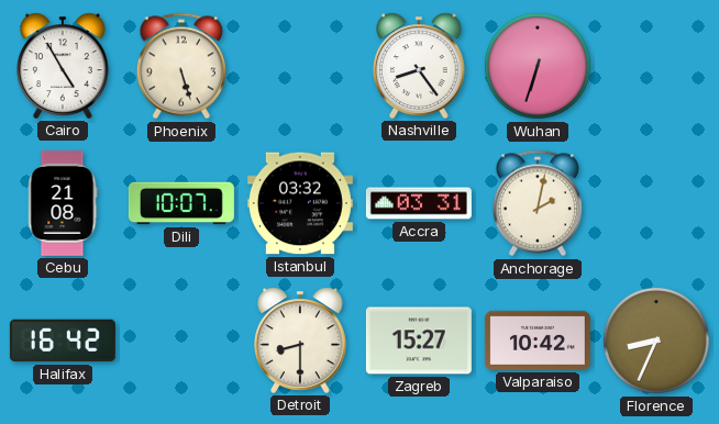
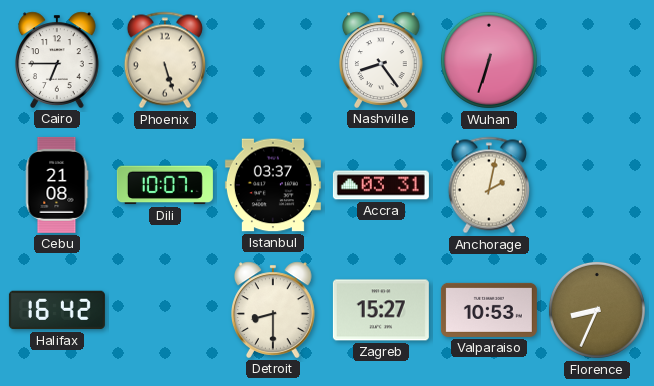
Cairo: 4:55 -> 6:45 (58, 60)
Istanbul: 03:32 -> 03:37 (273, 185)
Valparaiso: 10:42 -> 10:53 (489, 310)
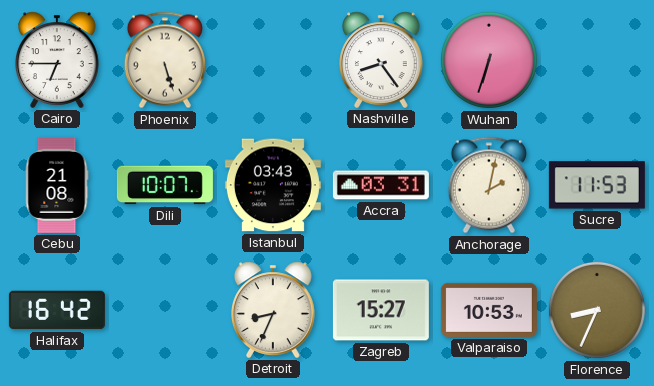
Istanbul: 03:37 -> 03:43 (273, 185)
Sucre: none -> 11:53 (597, 185)
Detroit: 8:30 -> 8:34 (274, 310)
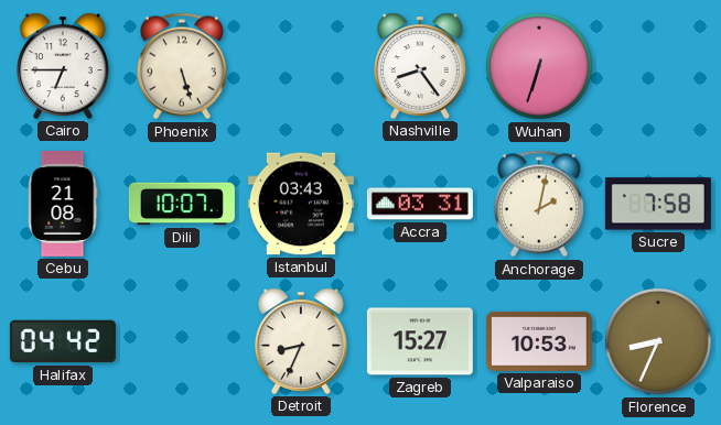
Sucre: 11:53 -> 7:58 (658, 204)
Halifax: 16:42 -> 04:42 (63, 341)
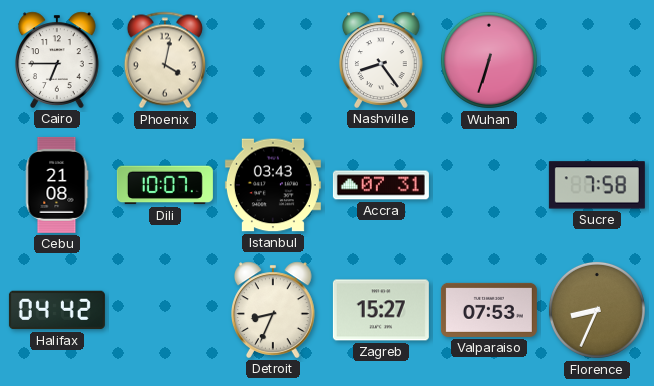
Phoenix: 5:27 -> 4:02 (165, 60)
Accra: 03:31 -> 07:31 (381, 185)
Anchorage: 2:02 -> none (539, 204)
Valparaiso: 10:53 -> 07:53 (489, 310)
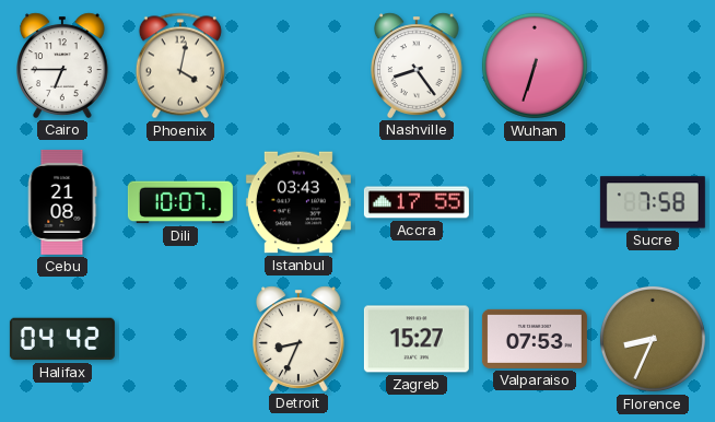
Accra: 07:31 -> 17:55 (417, 202)
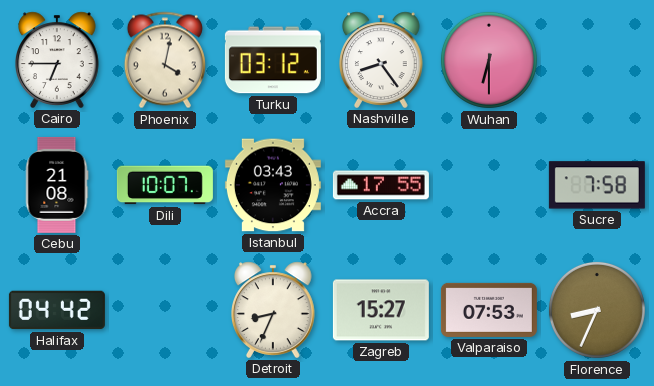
Turku: none -> 03:12 (273, 60)
Wuhan: 6:33 -> 6:30 (489, 60)
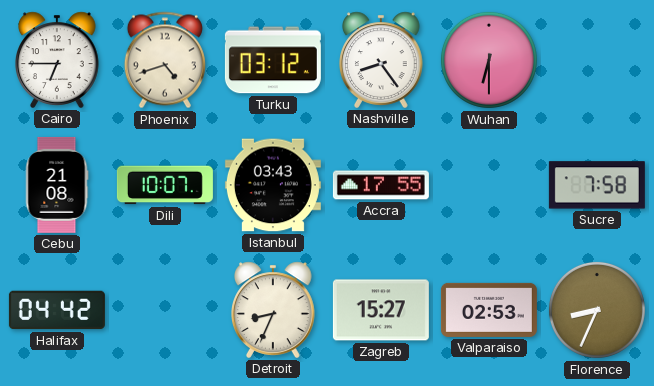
Phoenix: 4:02 -> 4:42 (165, 60)
Valparaiso: 07:53 -> 02:53 (489, 310)
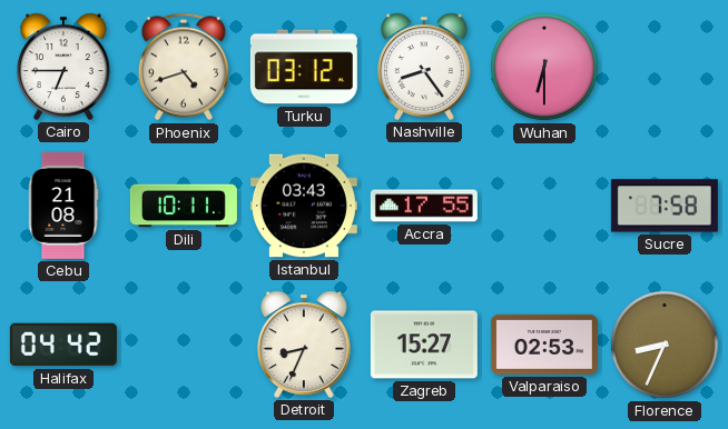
Dili: 10:07 -> 10:11 (184, 206)
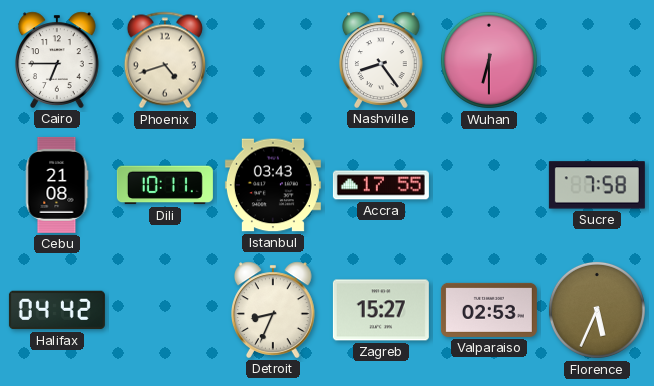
Turku: 03:12 -> none (304, 67)
Florence: 8:34 -> 5:34 (597, 310)
